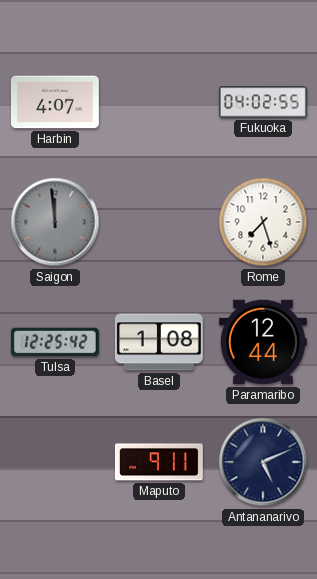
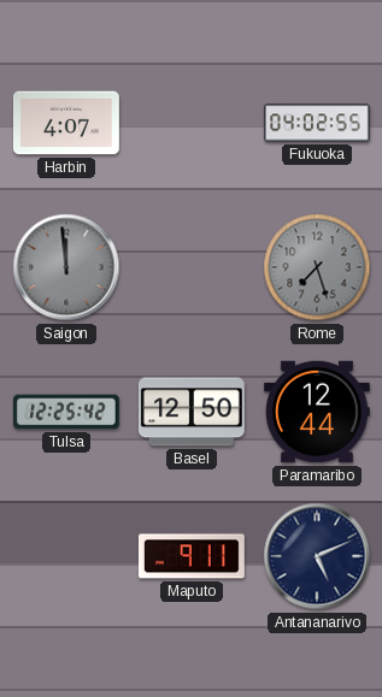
Rome dial: white -> grey (317, 267)
Basel: 1:08 -> 12:50 (192, 412)
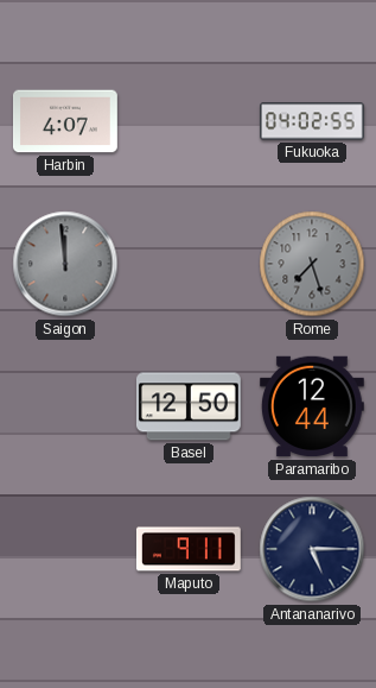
Tulsa: 12:25 -> none (66, 412)
Antananarivo: 5:11 -> 5:15 (312, 549)
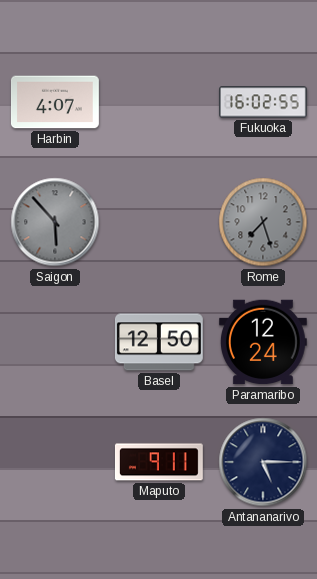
Fukuoka: 04:02 -> 16:02 (264, 102)
Saigon: 11:59 -> 5:53 (55, 222)
Paramaribo: 12:44 -> 12:24 (263, 342)
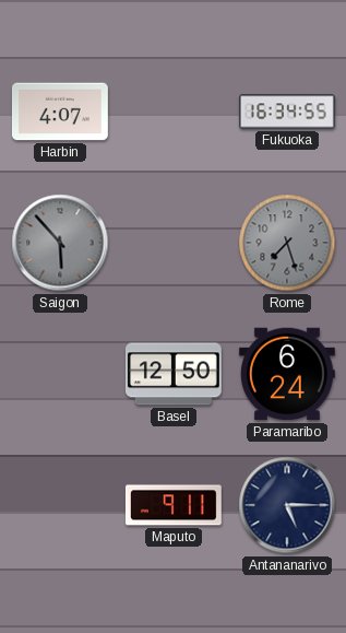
Fukuoka: 16:02 -> 16:34 (288, 112)
Paramaribo: 12:24 -> 6:24 (287, 374)
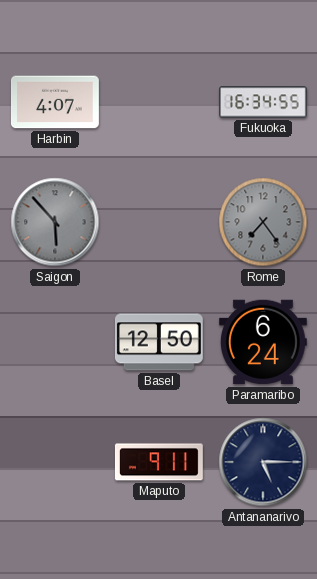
Rome: 7:27 -> 7:24 (263, 222)
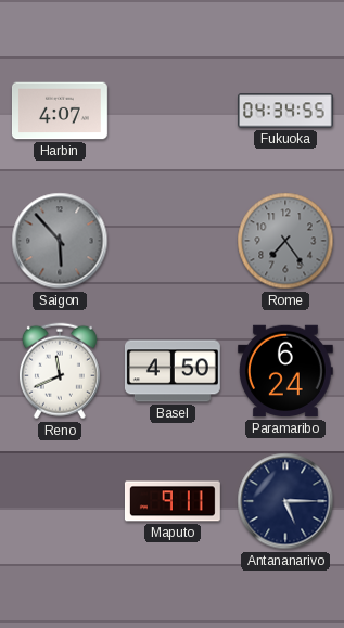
Fukuoka: 16:34 -> 04:34 (286, 111)
Reno: none -> 11:41 (60, 371)
Basel: 12:50 -> 4:50 (173, 371)
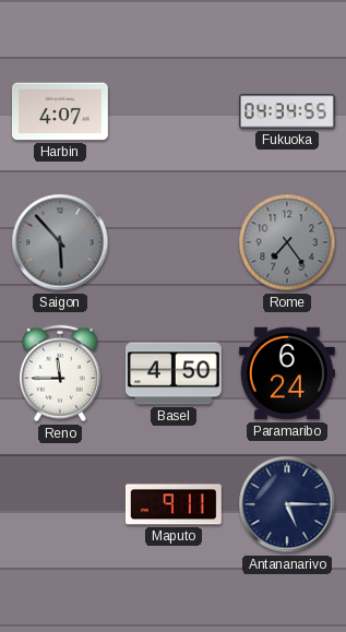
Reno: 11:41 -> 11:45 (60, 373)
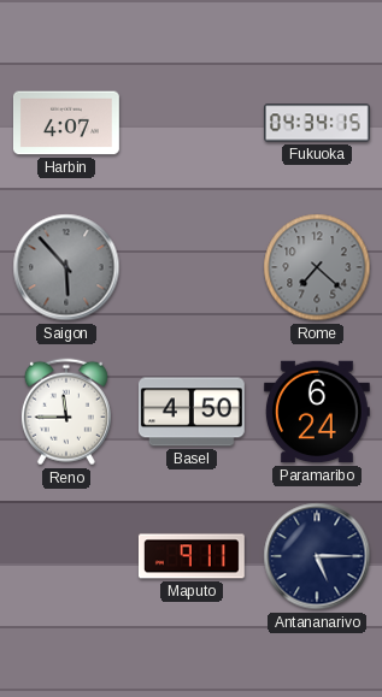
Fukuoka: 04:34:55 -> 04:34:15 (318, 123)
Rome: 7:24 -> 7:22 (317, 267)
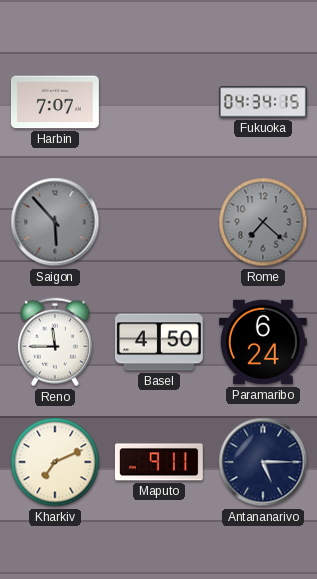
Harbin: 4:07 -> 7:07 (55, 102)
Kharkiv: none -> 7:11 (55, 462)
